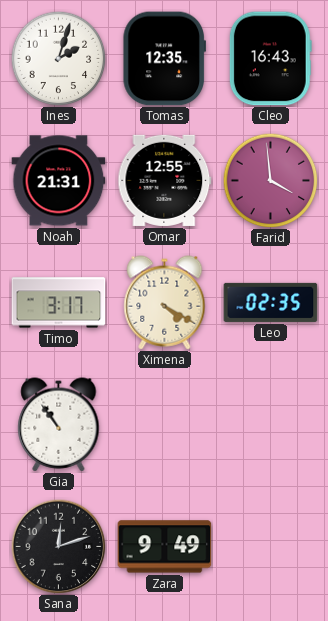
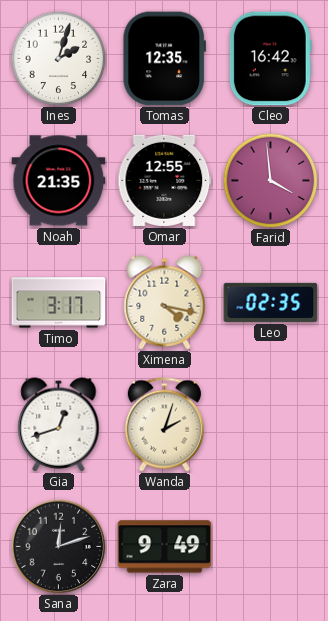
Cleo: 16:43 -> 16:42 (270, 59)
Noah: 21:31 -> 21:35 (59, 181)
Ximena: 4:20 -> 4:17 (165, 303)
Gia: 10:54 -> 12:42 (59, 425)
Wanda: none -> 2:03 (164, 425)
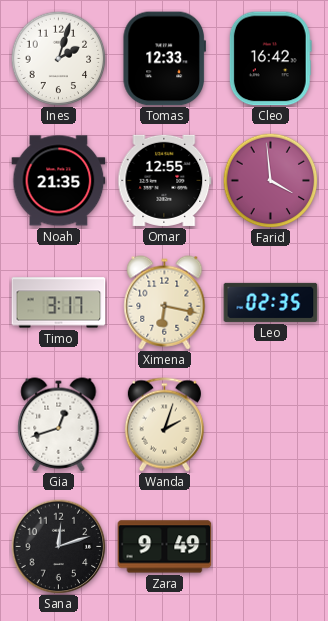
Tomas: 12:35 -> 12:33 (164, 59)
Ximena: 4:17 -> 6:17 (165, 303)
